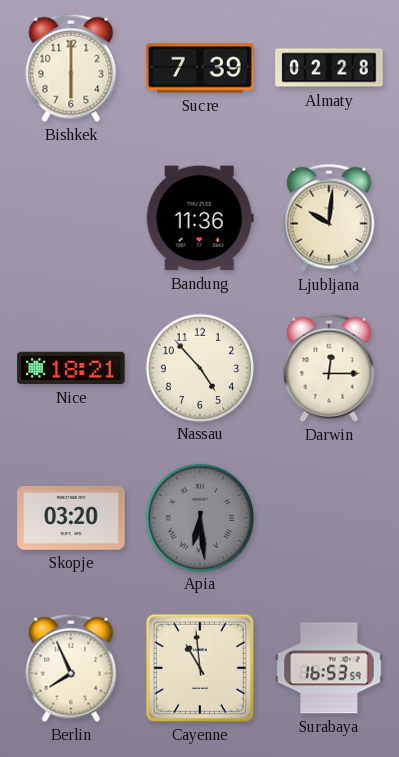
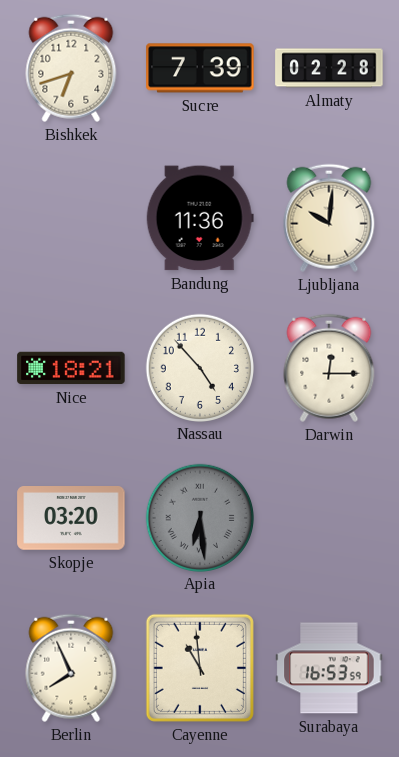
Bishkek: 6:00 -> 6:42 (71, 68)
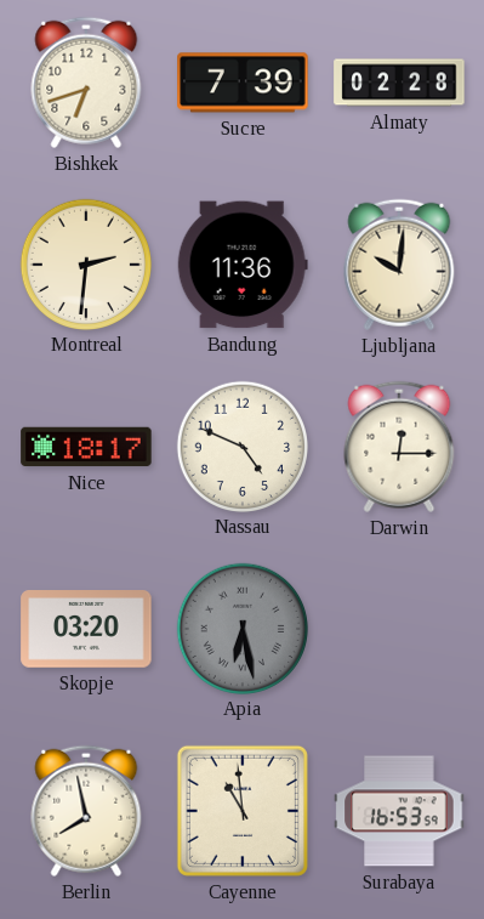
Montreal: none -> 2:31 (85, 263)
Nice: 18:21 -> 18:17 (86, 447)
Nassau: 4:53 -> 4:49 (241, 446)
Apia: 6:29 -> 6:28 (241, 628)
Berlin: 7:56 -> 7:58 (86, 811)
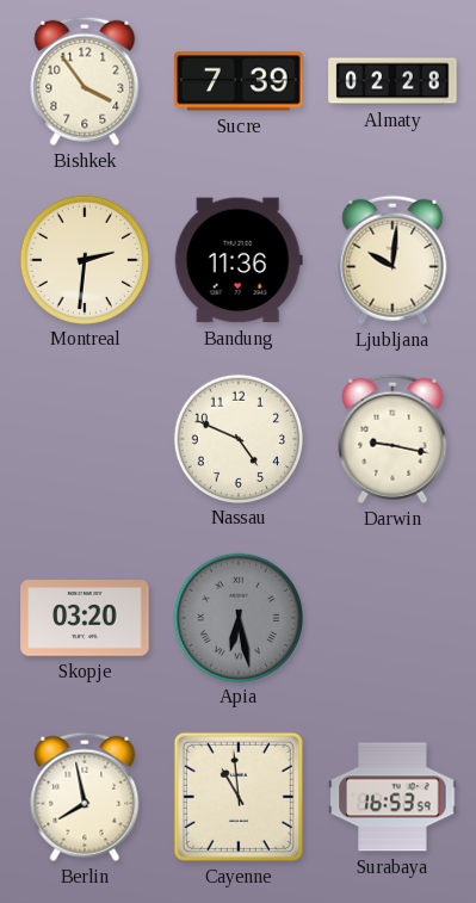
Bishkek: 6:42 -> 3:54 (85, 81)
Nice: 18:17 -> none (86, 447)
Darwin: 12:15 -> 9:17 (392, 439)
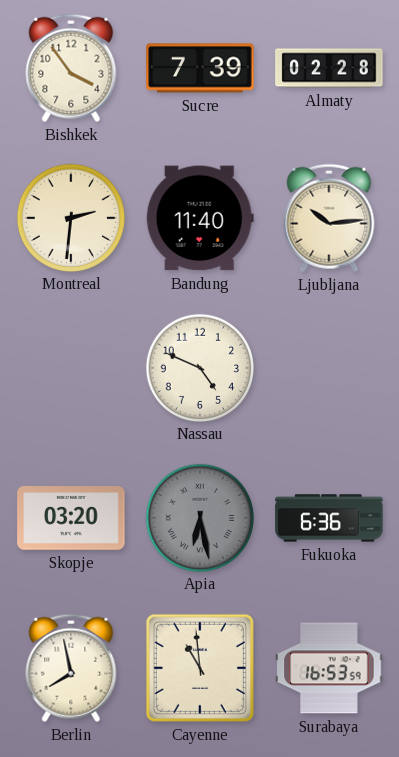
Bandung: 11:36 -> 11:40 (200, 218)
Ljubljana: 10:01 -> 10:14 (329, 218)
Darwin: 9:17 -> none (392, 439)
Fukuoka: none -> 6:36 (329, 518)
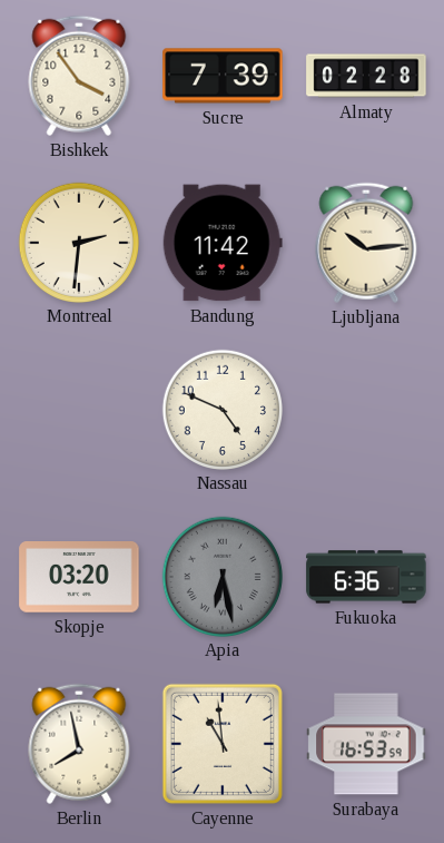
Bandung: 11:40 -> 11:42 (223, 243)
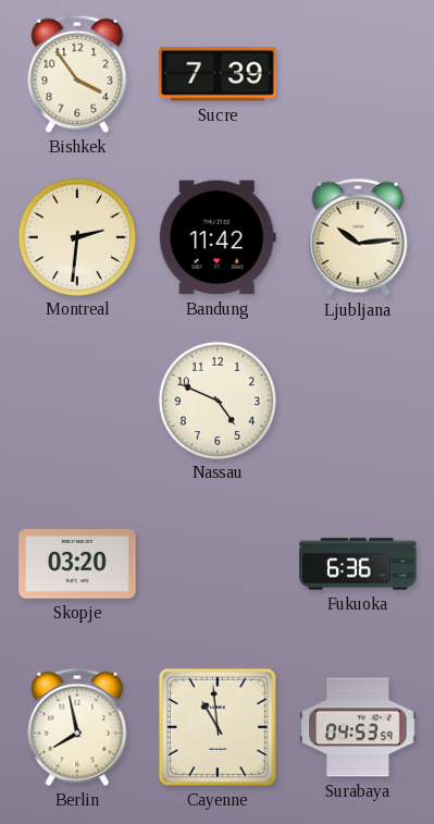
Almaty: 02:28 -> none (366, 76)
Apia: 6:28 -> none (221, 576)
Surabaya: 16:53 -> 04:53 (358, 727)
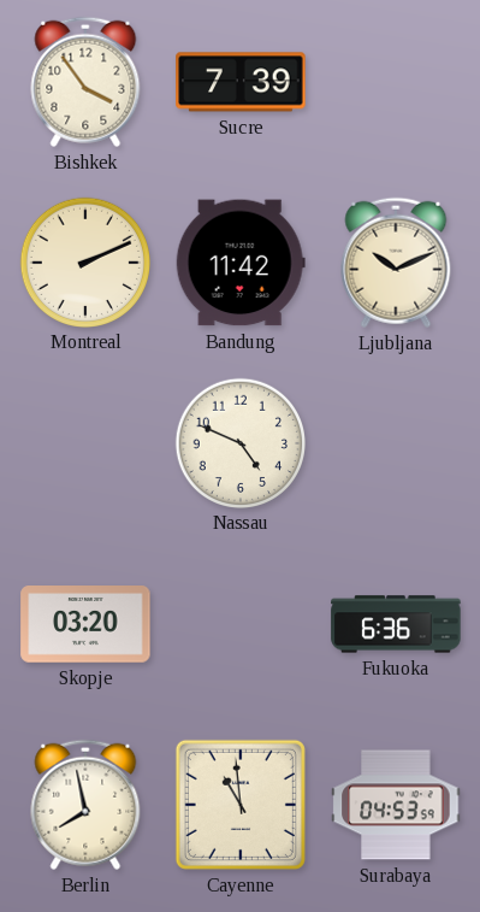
Montreal: 2:31 -> 2:11 (84, 261)
Ljubljana: 10:14 -> 10:11 (396, 263)
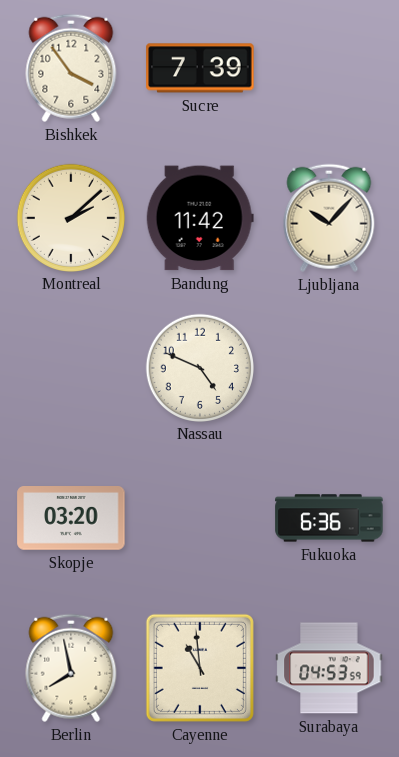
Montreal: 2:11 -> 2:08 (70, 217)
Ljubljana: 10:11 -> 10:07 (329, 218)
